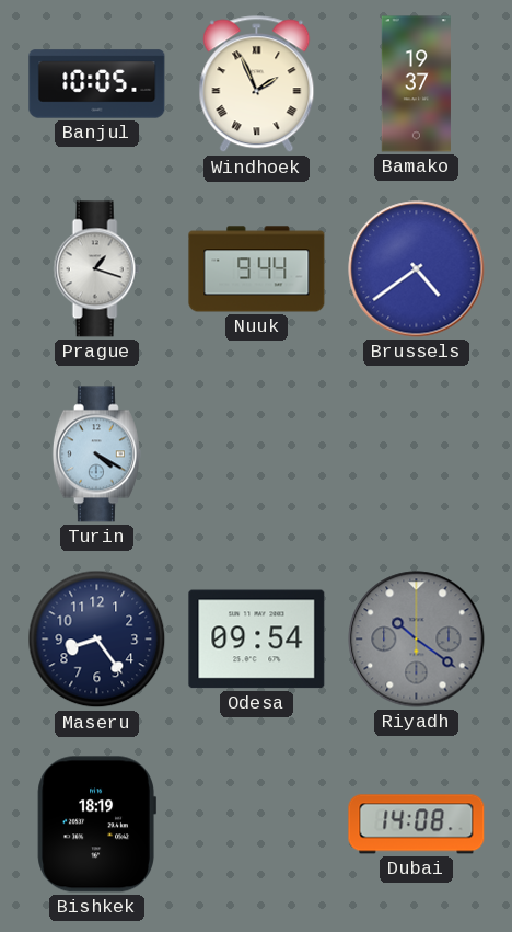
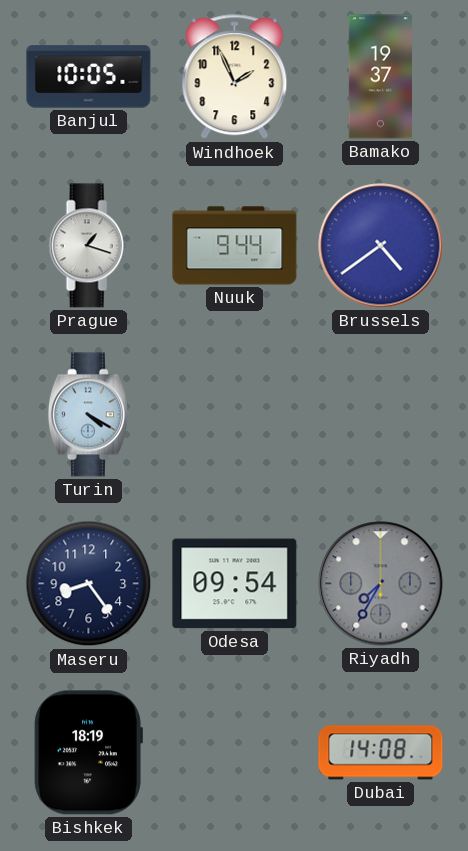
Windhoek numerals: Roman -> Arabic (235, 77)
Riyadh: 10:21 -> 7:35 (381, 584)
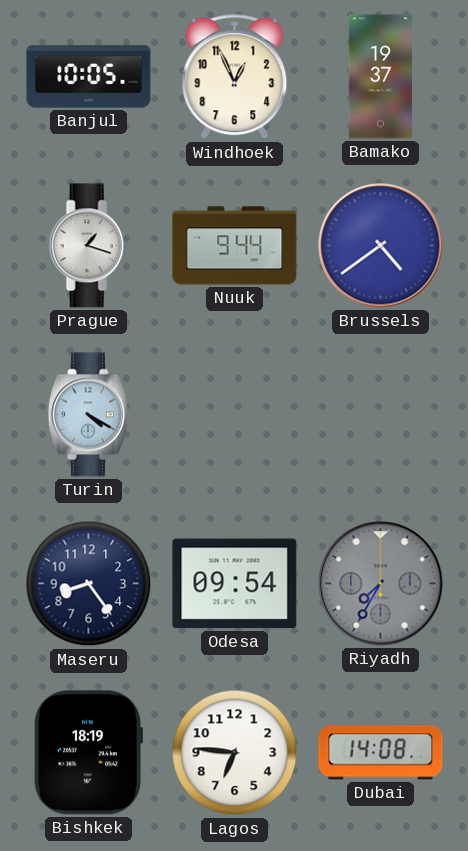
Windhoek: 1:56 -> 12:56 (235, 77)
Lagos: none -> 6:46 (235, 753)
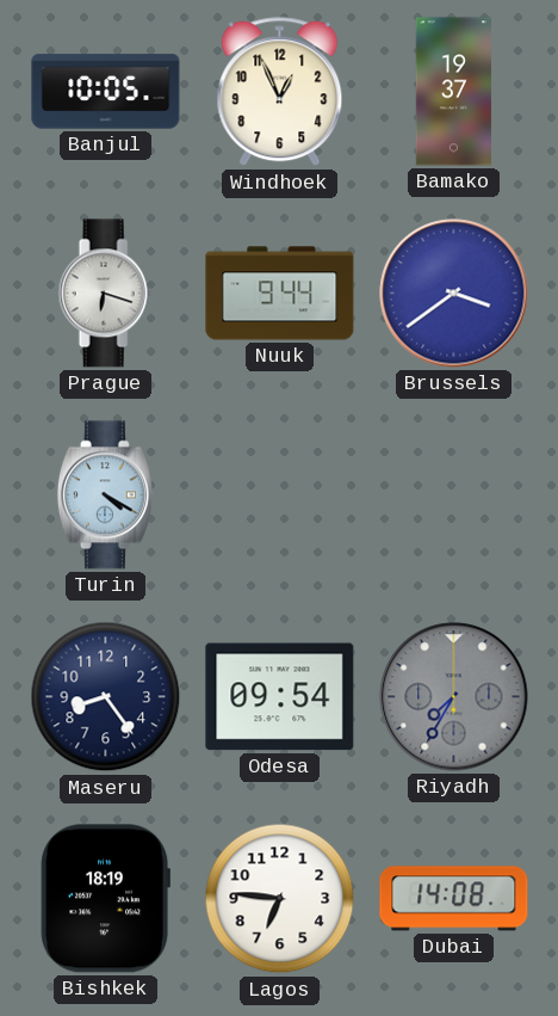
Prague: 1:18 -> 6:18 (105, 294)
Brussels: 4:39 -> 3:39 (454, 294)
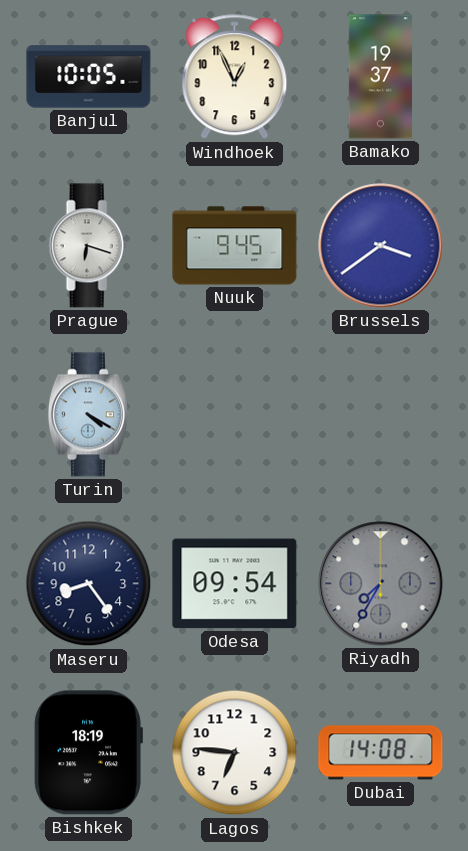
Nuuk: 9:44 -> 9:45 (235, 246)
